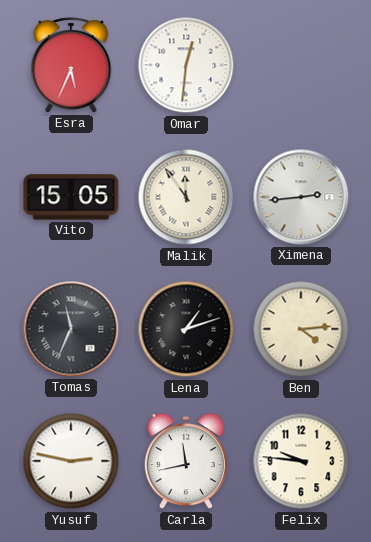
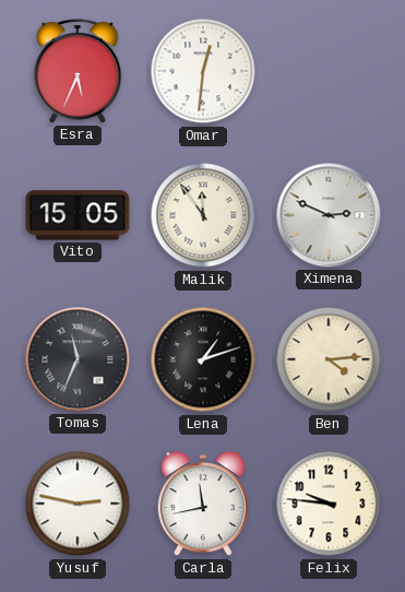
Ximena: 2:44 -> 2:49 (329, 215)
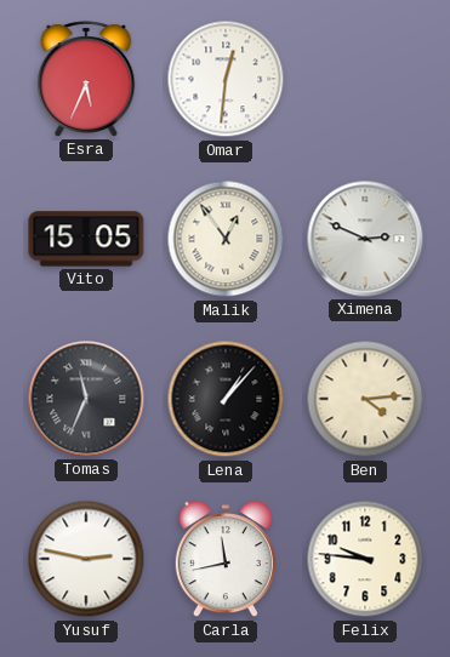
Malik: 11:54 -> 12:54 (226, 239)
Lena: 1:12 -> 1:07 (226, 399)
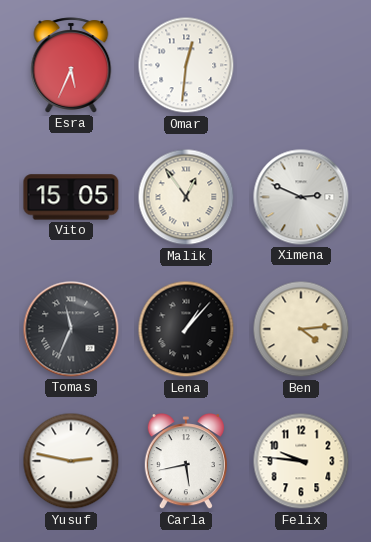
Carla: 11:43 -> 5:43 (186, 462)
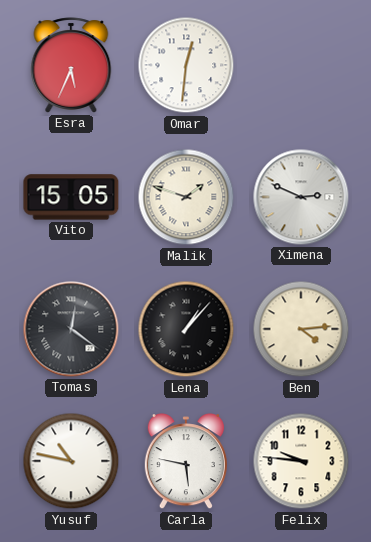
Malik: 12:54 -> 1:48 (186, 197)
Tomas: 11:34 -> 12:21 (71, 329)
Yusuf: 2:47 -> 10:47 (71, 461)
Carla: 5:43 -> 5:47 (186, 462)
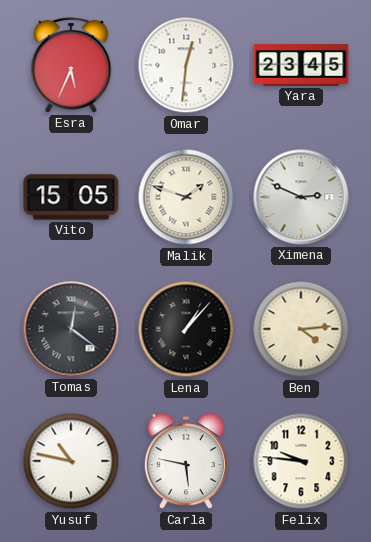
Yara: none -> 23:45 (301, 65)
